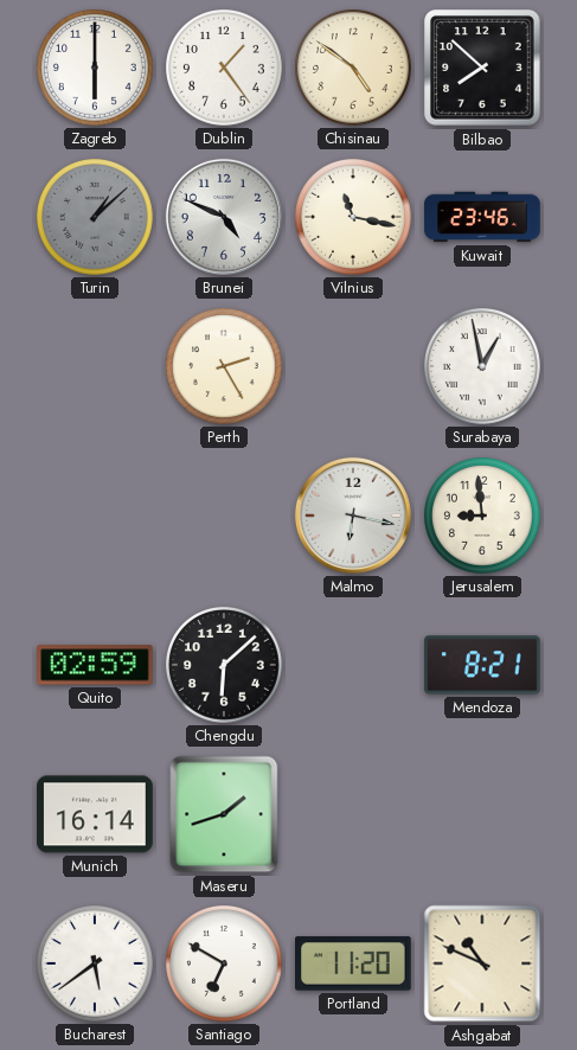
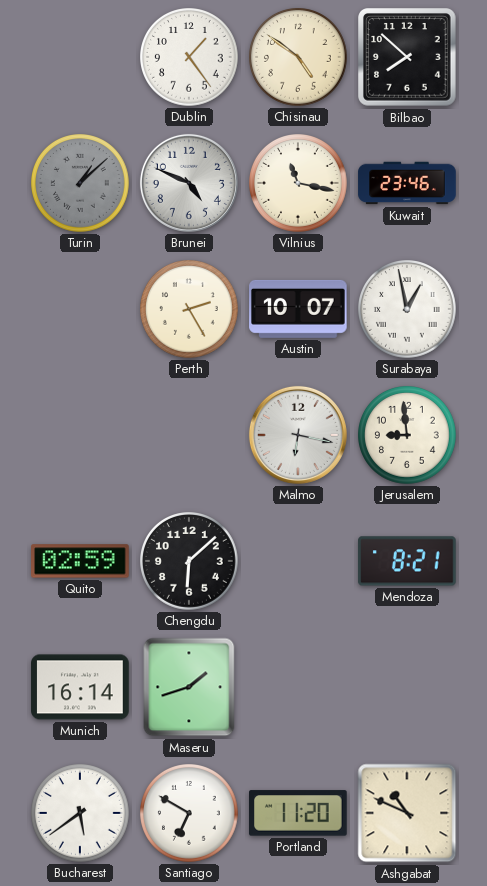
Zagreb: 6:00 -> none (96, 69)
Austin: none -> 10:07 (298, 309)
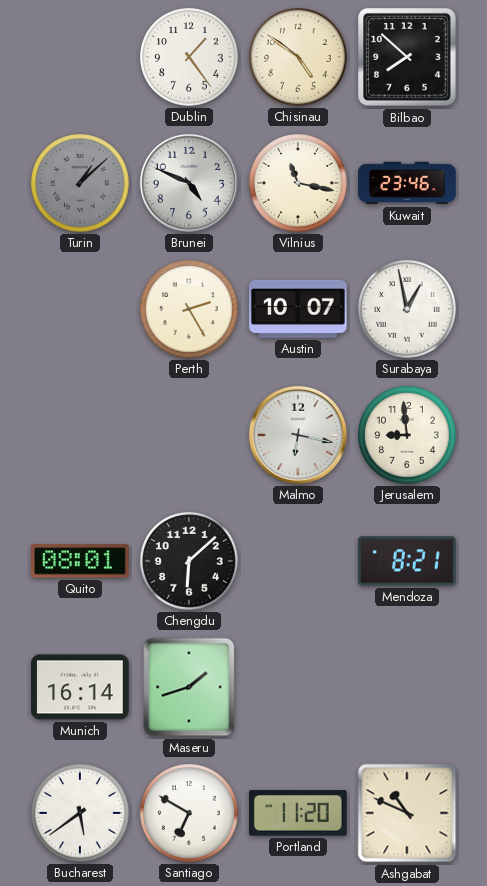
Quito: 02:59 -> 08:01 (80, 561)
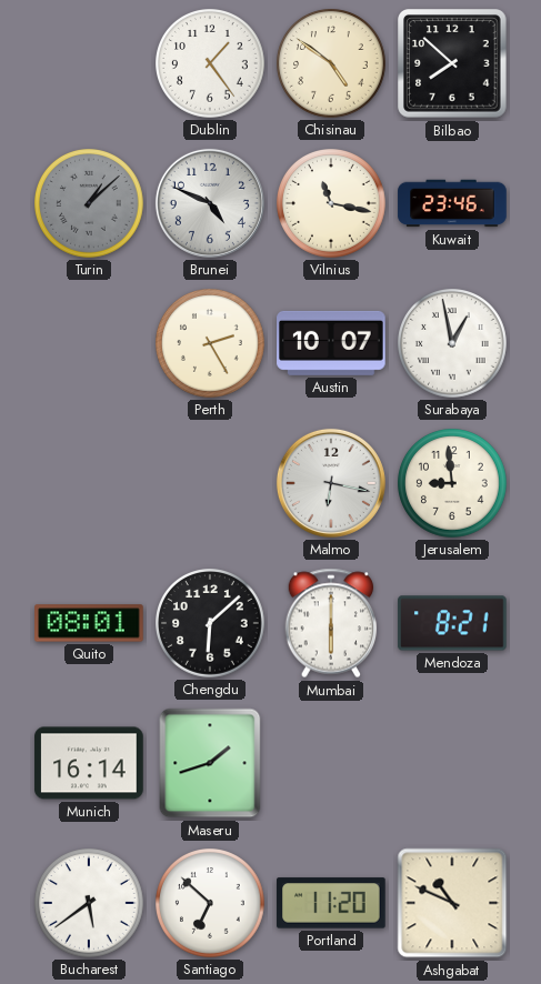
Mumbai: none -> 6:00 (331, 623)
Santiago: 6:50 -> 6:52 (211, 904)
